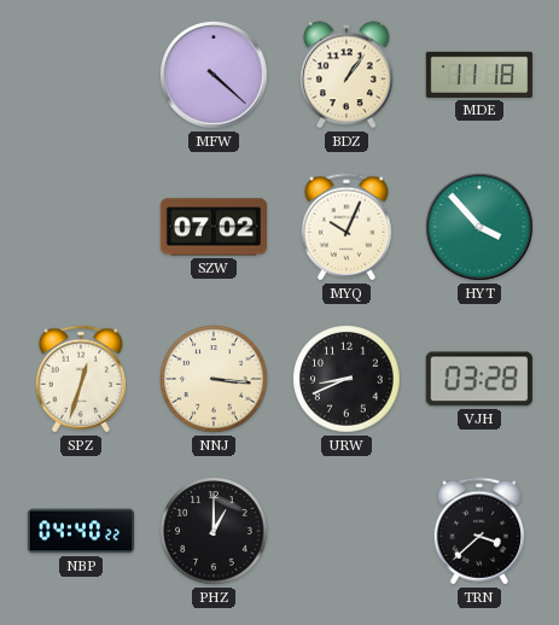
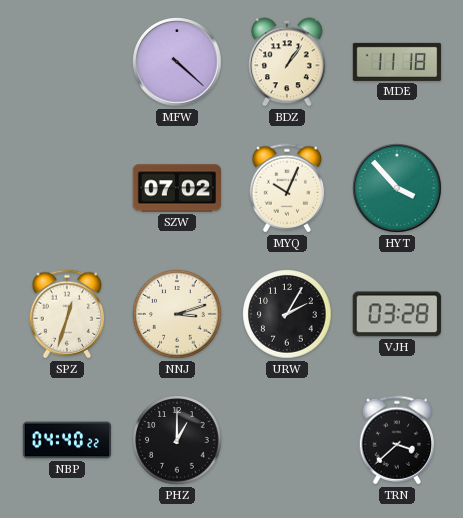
NNJ: 3:16 -> 3:12 (177, 314)
URW: 8:41 -> 2:05 (287, 314)
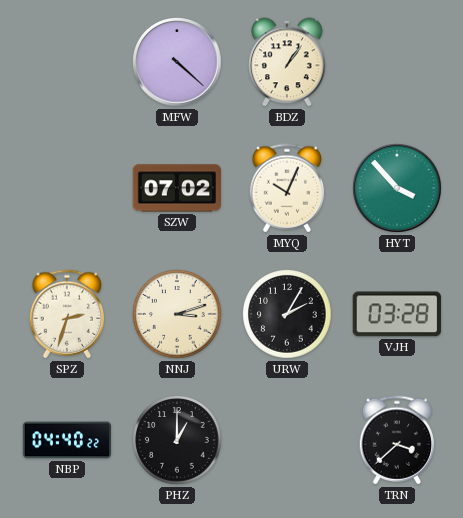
MDE: 11:18 -> none (397, 62)
SPZ: 12:33 -> 2:33 (67, 314)
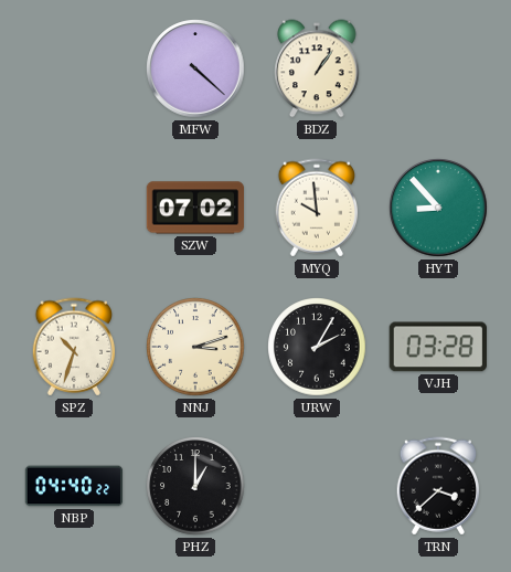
MYQ: 10:04 -> 9:59 (317, 208)
HYT: 3:53 -> 8:53 (438, 208)
SPZ: 2:33 -> 10:33 (74, 347)
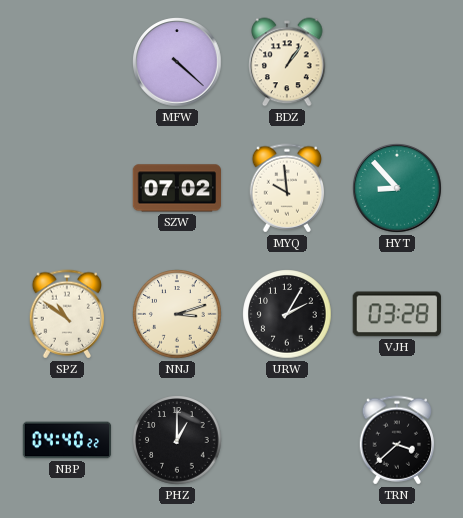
SPZ: 10:33 -> 10:51 (67, 314)
